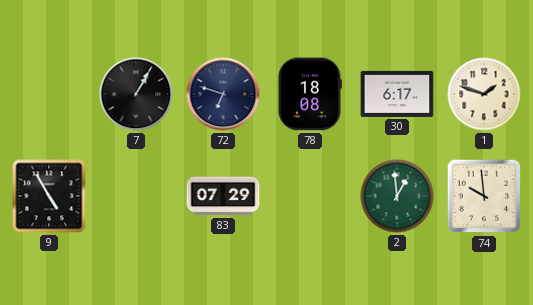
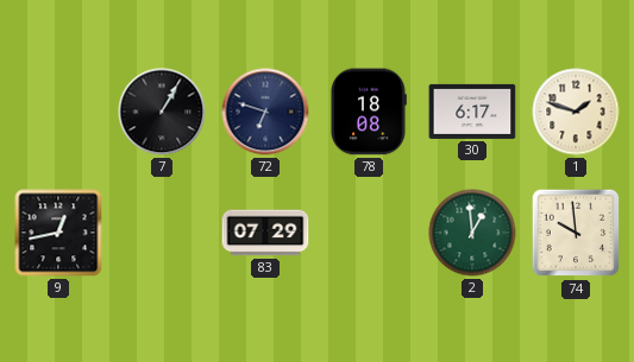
9: 4:55 -> 12:43 (58, 233)
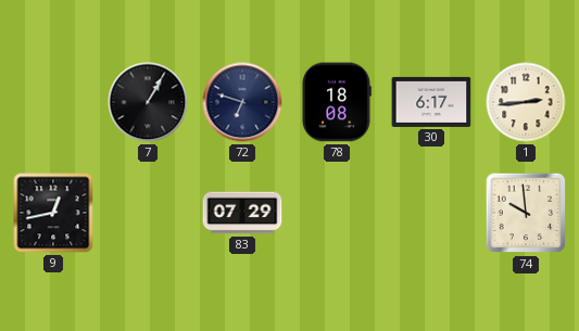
1: 1:48 -> 2:44 (526, 102)
2: 12:59 -> none (472, 233)
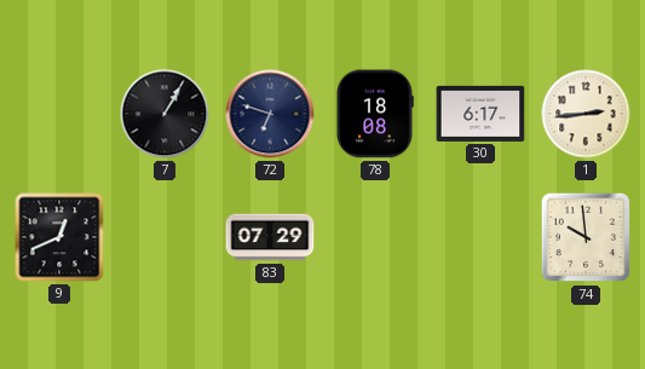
9: 12:43 -> 12:41 (59, 237)
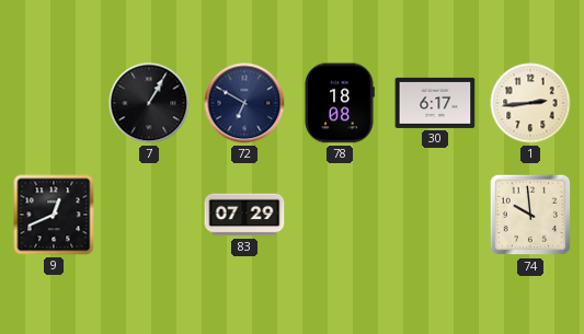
72: 6:48 -> 6:50 (244, 103)
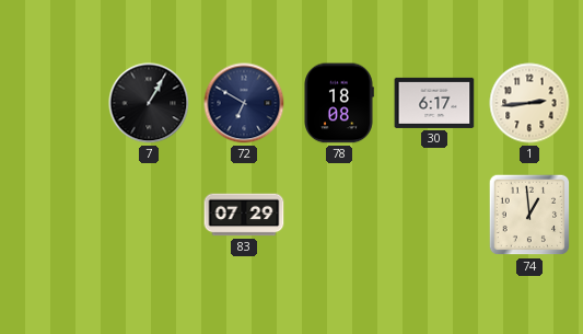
9: 12:41 -> none (54, 215)
74: 9:59 -> 12:59 (529, 215)
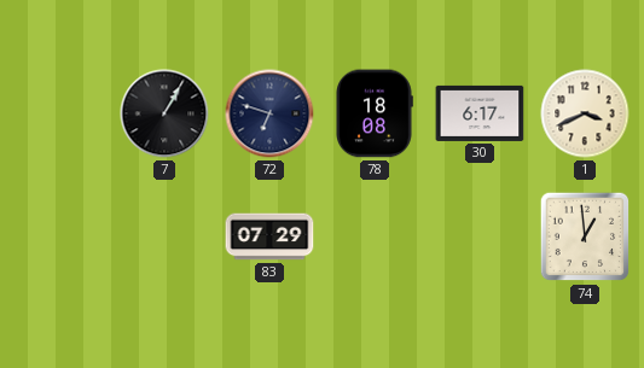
72: 6:50 -> 6:48 (269, 113)
1: 2:44 -> 3:41 (585, 113)
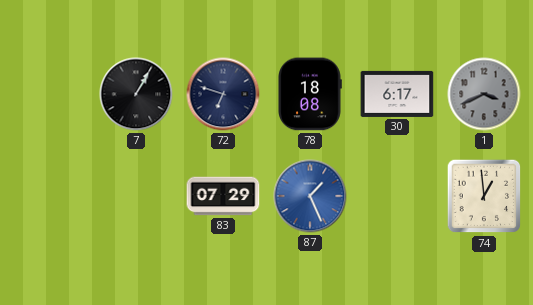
1 dial: cream -> grey (484, 94)
87: none -> 1:26 (310, 196)
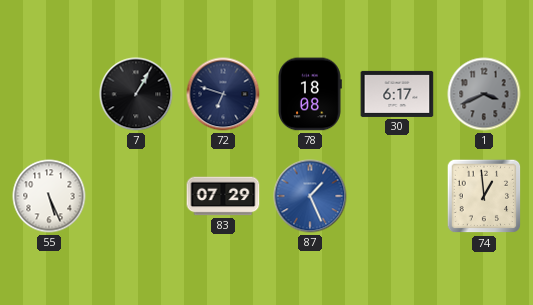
55: none -> 5:26 (49, 196)
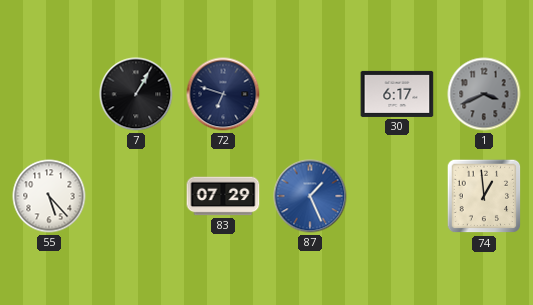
78: 18:08 -> none (310, 94)
55: 5:26 -> 5:23 (49, 196)
